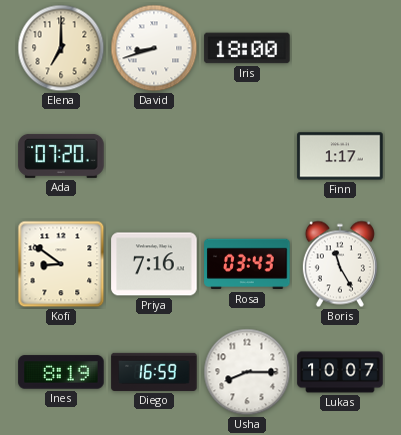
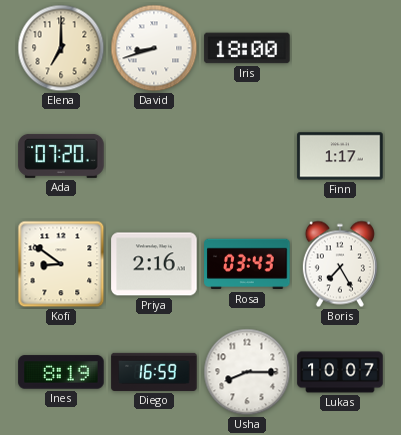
Priya: 7:16 -> 2:16 (154, 264)
Boris: 11:25 -> 7:25 (340, 264)
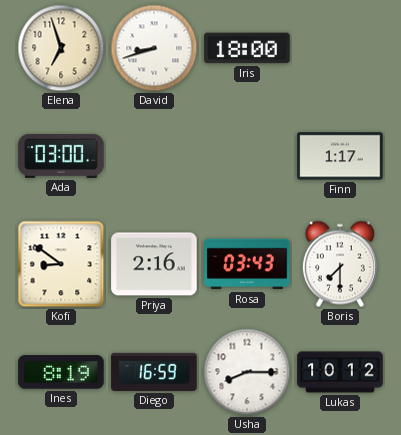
Elena: 7:00 -> 6:57 (61, 48)
Ada: 07:20 -> 03:00 (61, 156)
Boris: 7:25 -> 7:30 (340, 264)
Lukas: 10:07 -> 10:12 (340, 372)
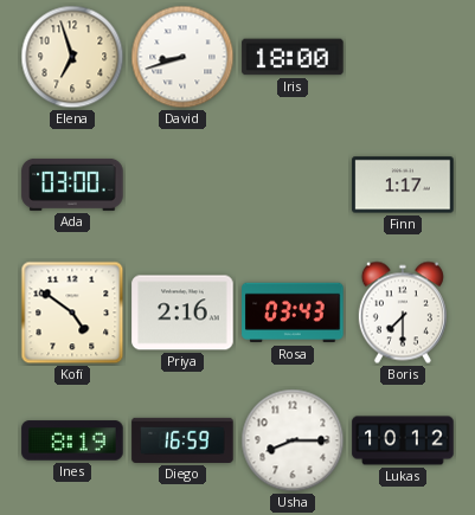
Kofi: 8:51 -> 4:51 (72, 313)
